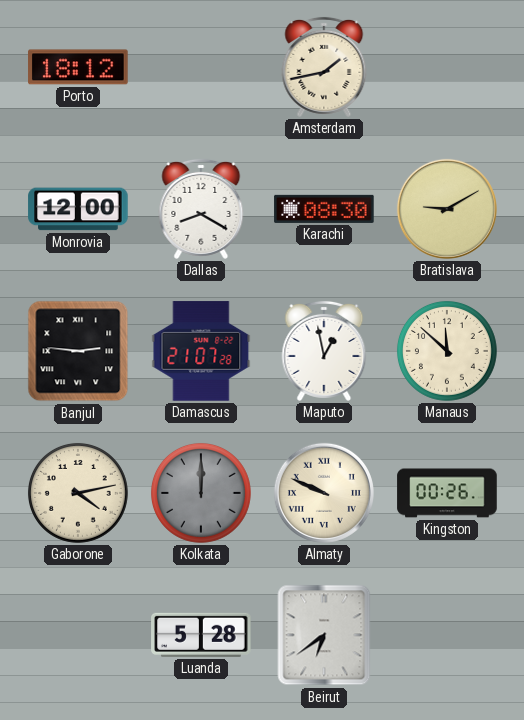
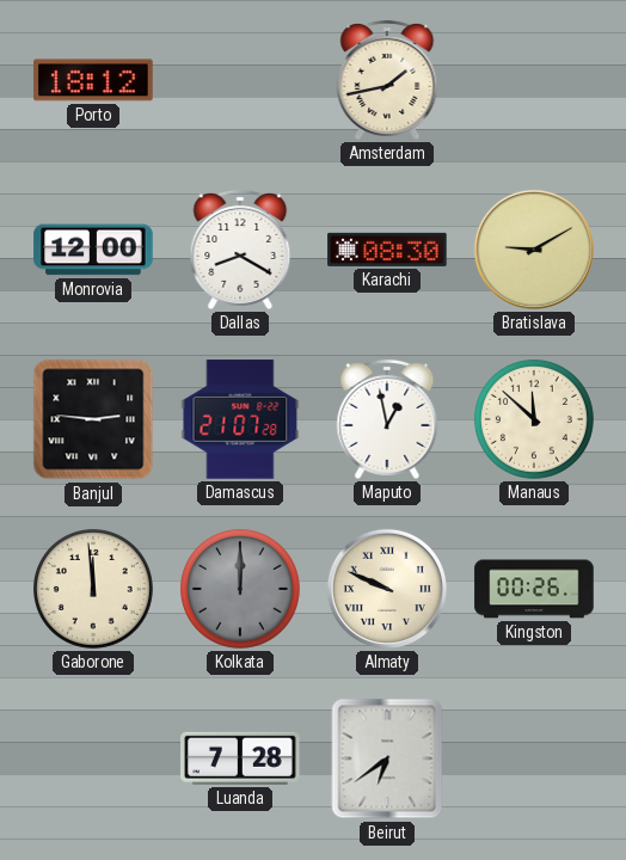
Gaborone: 4:13 -> 11:59 (93, 589)
Luanda: 5:28 -> 7:28 (240, 758)
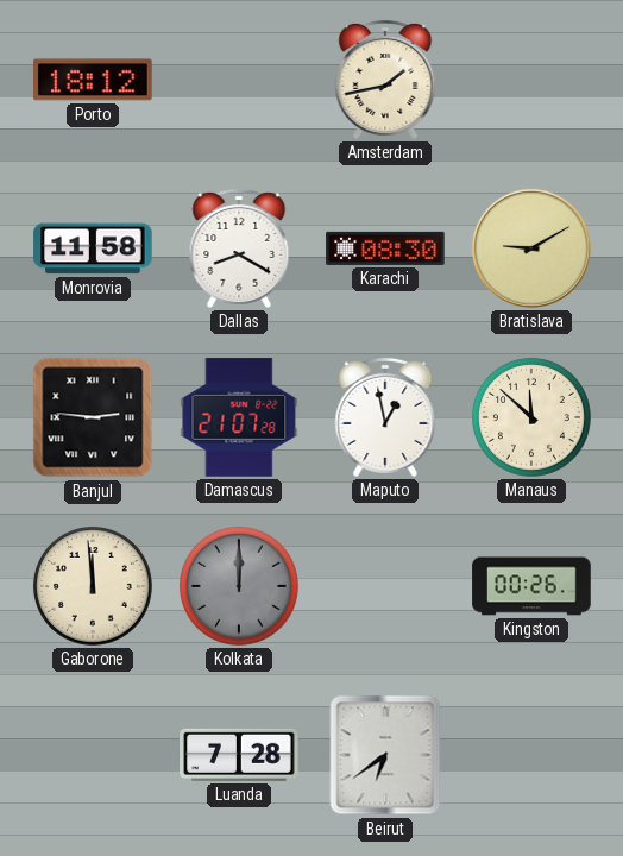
Monrovia: 12:00 -> 11:58 (93, 248)
Almaty: 9:49 -> none (387, 589)
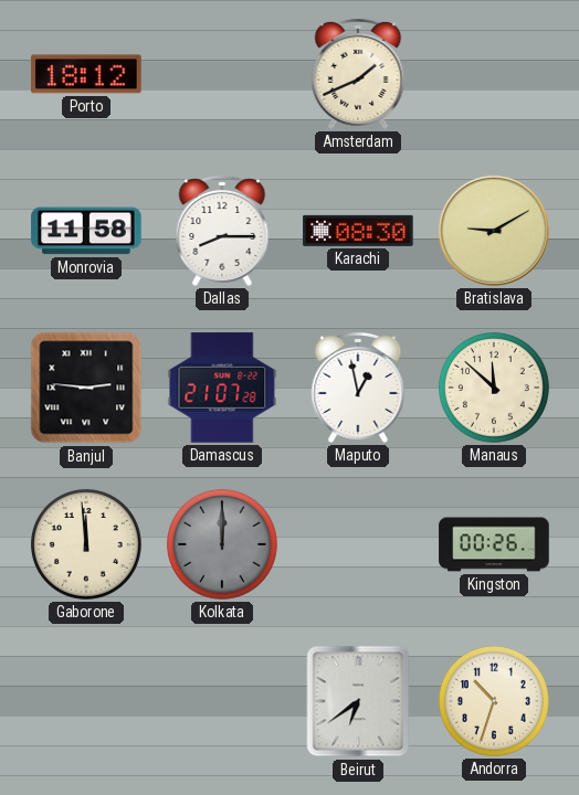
Amsterdam: 1:43 -> 1:41 (358, 74)
Dallas: 8:20 -> 8:15 (222, 231)
Luanda: 7:28 -> none (239, 755)
Andorra: none -> 10:33 (494, 701)
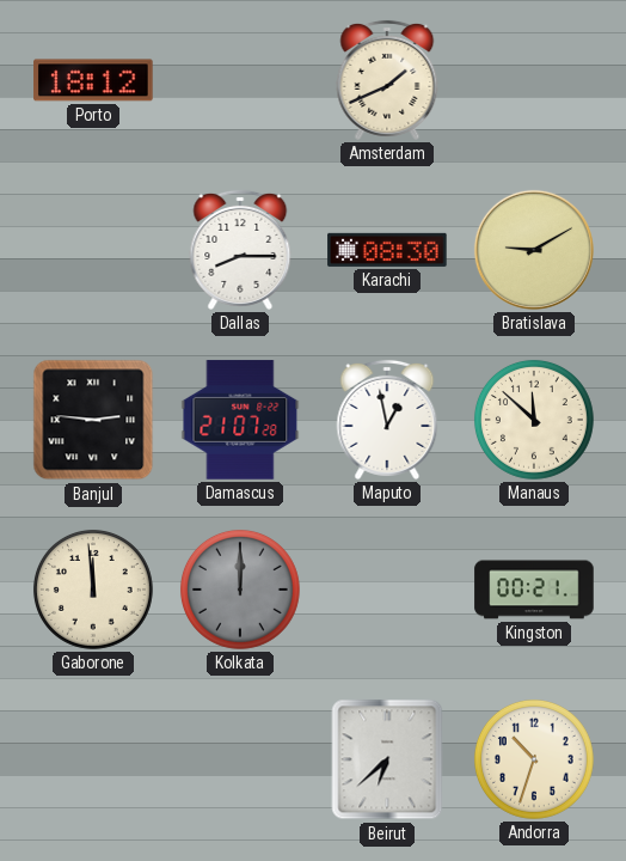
Monrovia: 11:58 -> none (86, 231)
Kingston: 00:26 -> 00:21 (534, 590)
Beirut: 6:39 -> 6:38 (387, 759)
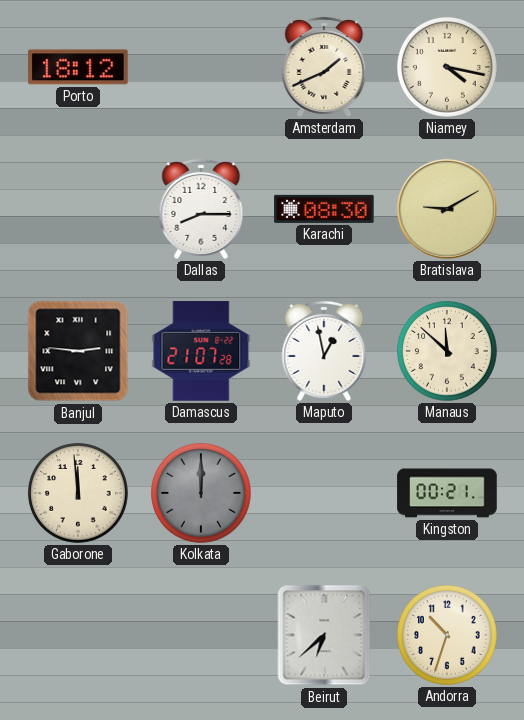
Niamey: none -> 4:17 (447, 67)
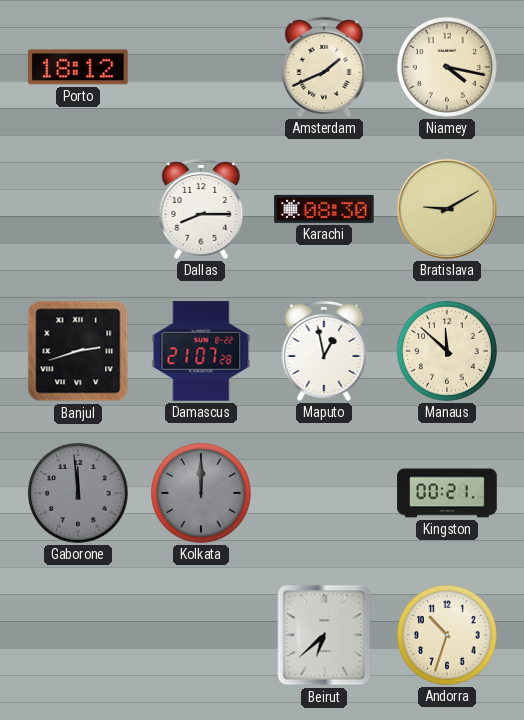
Banjul: 2:46 -> 2:42 (78, 351)
Gaborone dial: cream -> grey (78, 493)
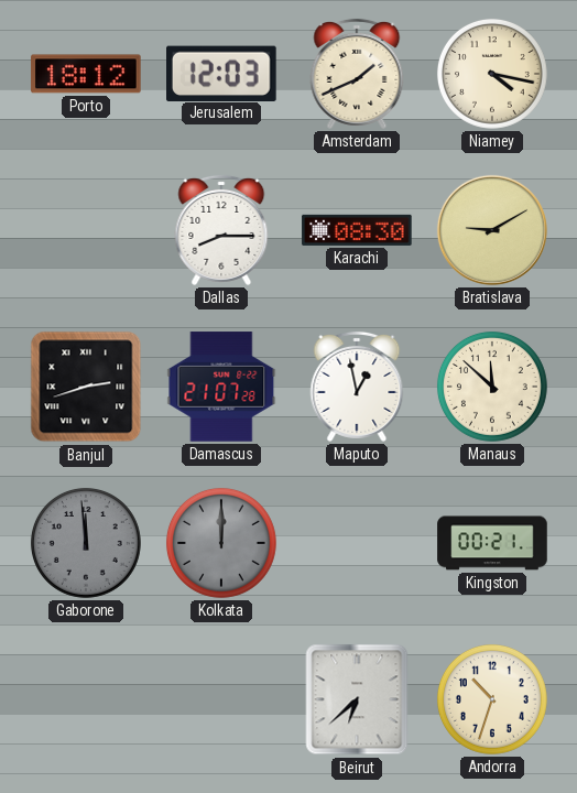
Jerusalem: none -> 12:03 (222, 73)
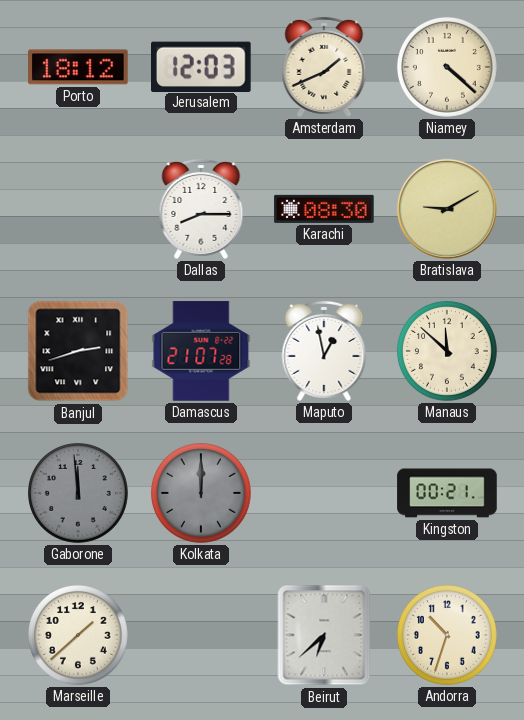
Niamey: 4:17 -> 4:22 (447, 67)
Marseille: none -> 1:38 (78, 635)
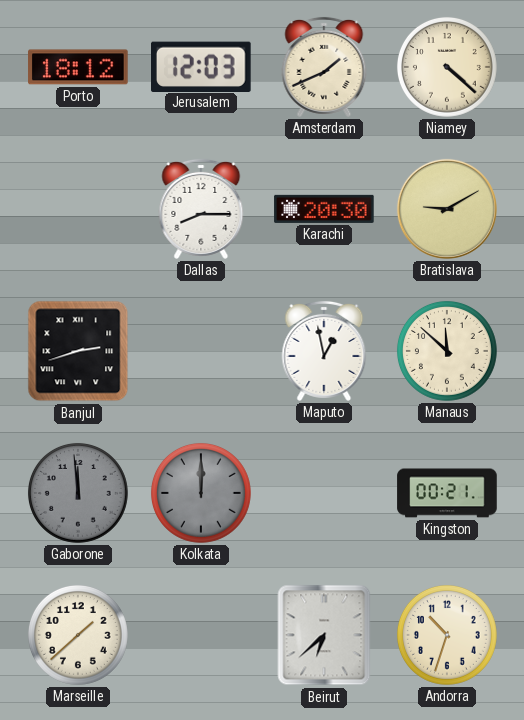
Karachi: 08:30 -> 20:30 (324, 209)
Damascus: 21:07 -> none (201, 351)
